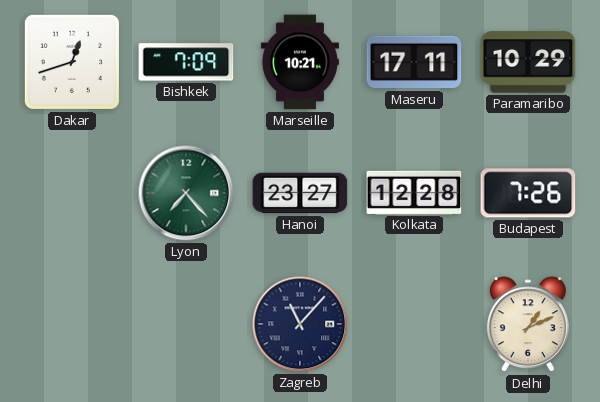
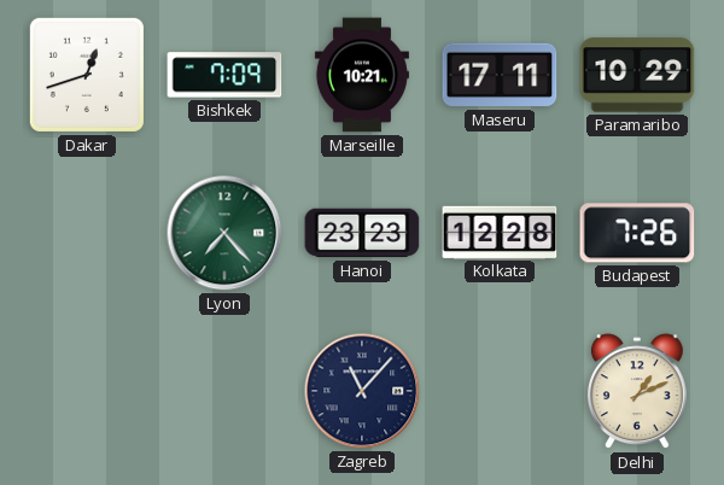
Hanoi: 23:27 -> 23:23 (362, 233)
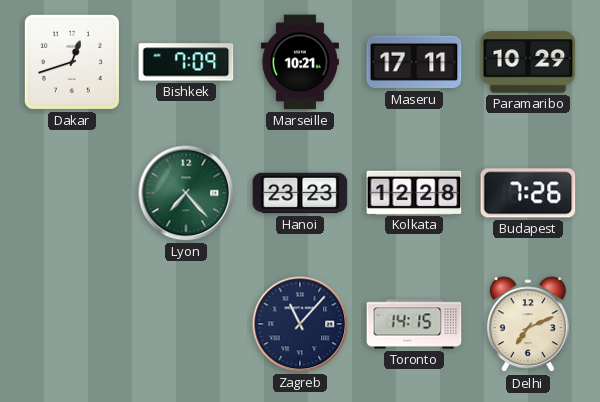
Toronto: none -> 14:15 (414, 324)
Delhi: 1:11 -> 7:11 (528, 325)
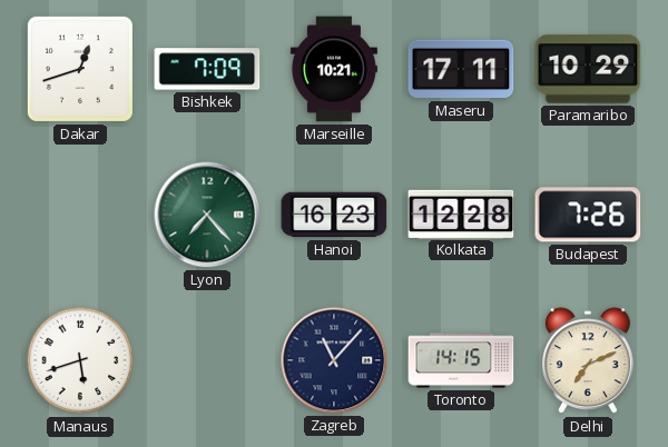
Hanoi: 23:23 -> 16:23 (334, 215)
Manaus: none -> 5:42 (80, 360)
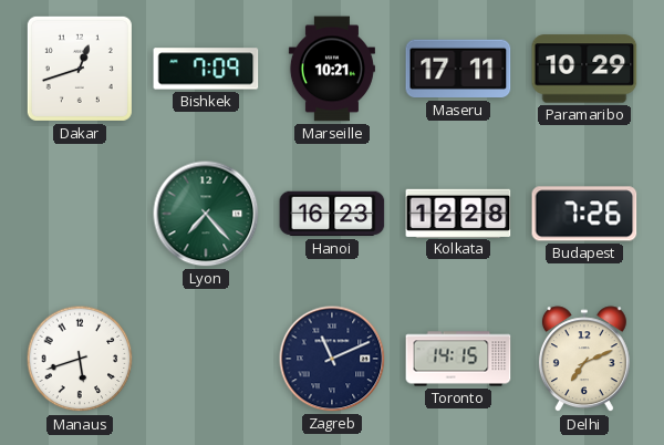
Zagreb: 11:07 -> 11:11 (332, 359)
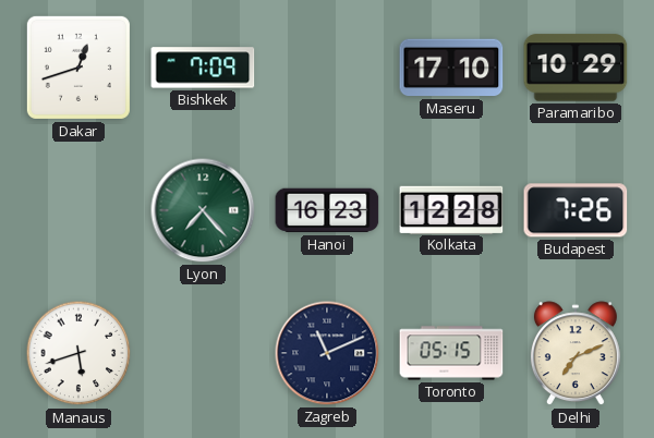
Marseille: 10:21 -> none (332, 69)
Maseru: 17:11 -> 17:10 (451, 68)
Toronto: 14:15 -> 05:15 (451, 353)
